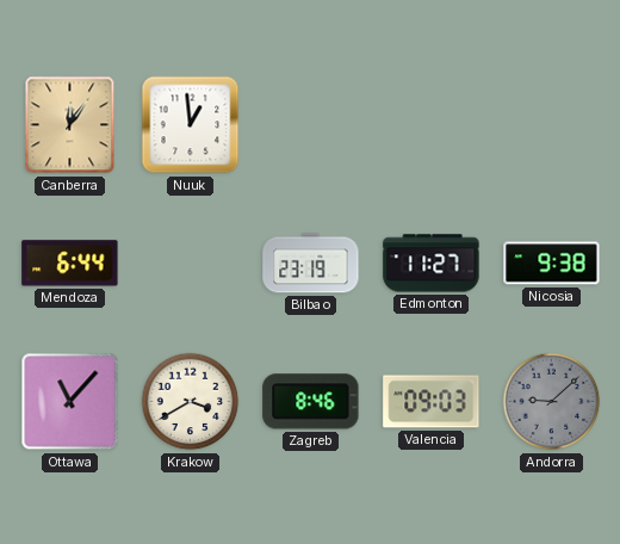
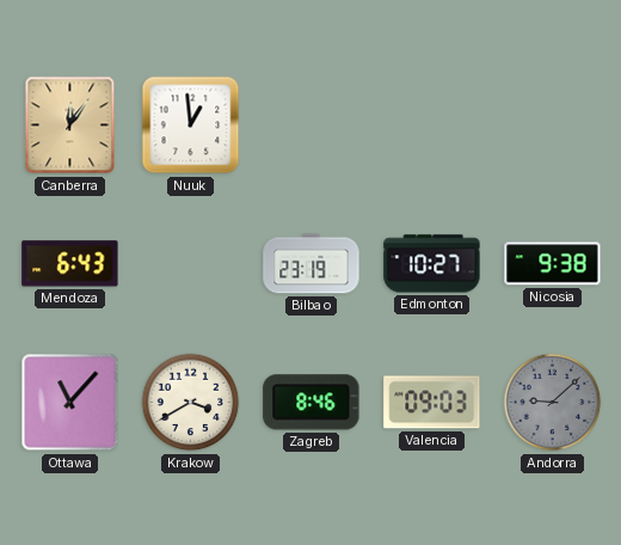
Mendoza: 6:44 -> 6:43 (70, 264)
Edmonton: 11:27 -> 10:27 (432, 264)
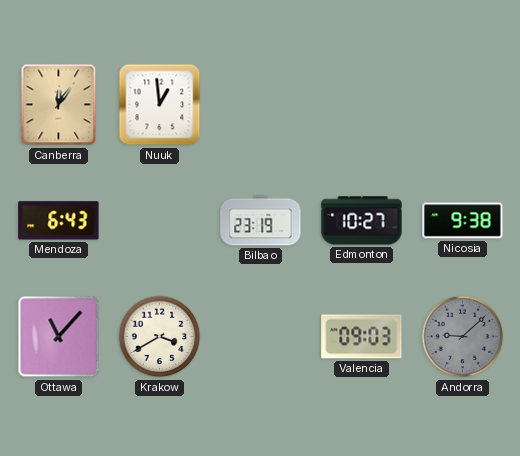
Zagreb: 8:46 -> none (312, 403)
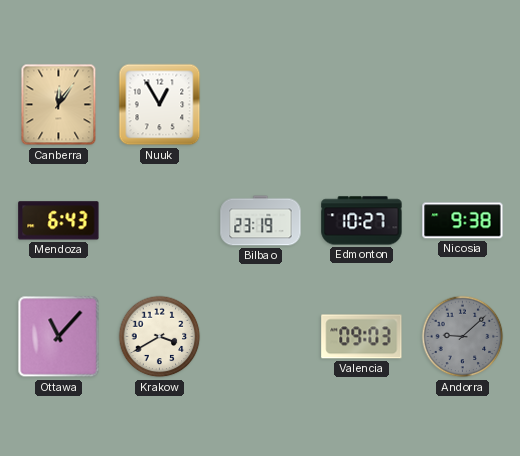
Nuuk: 12:59 -> 12:55 (160, 105)
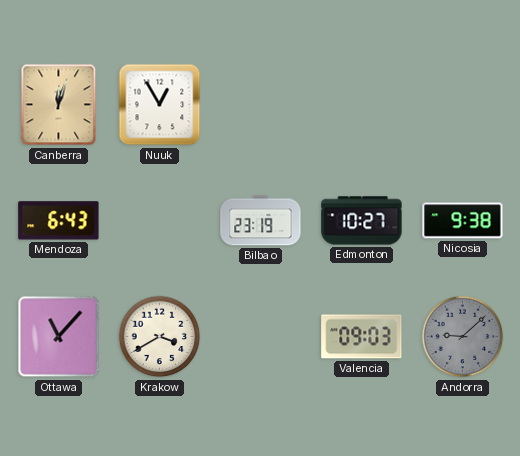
Canberra: 12:06 -> 12:03 (59, 105)
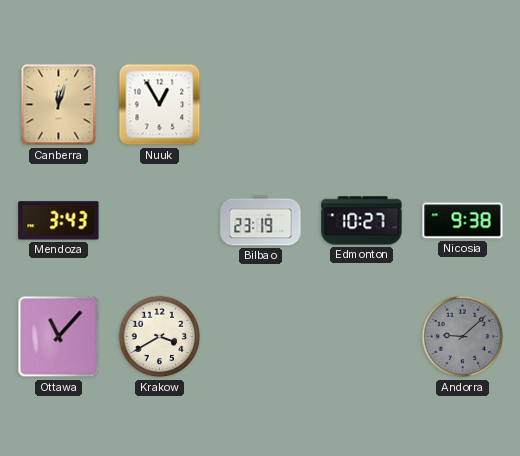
Mendoza: 6:43 -> 3:43 (59, 221)
Valencia: 09:03 -> none (362, 337)
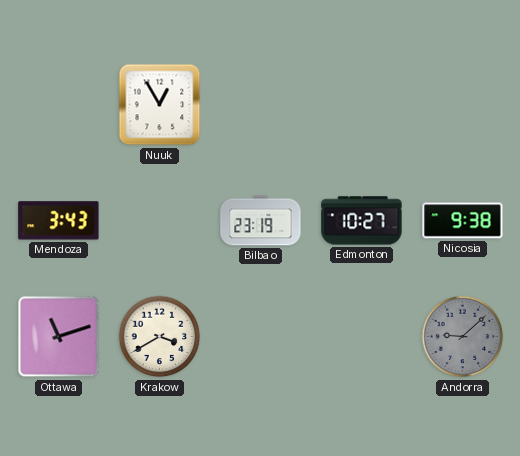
Canberra: 12:03 -> none (59, 105)
Ottawa: 11:07 -> 11:12 (59, 337)
